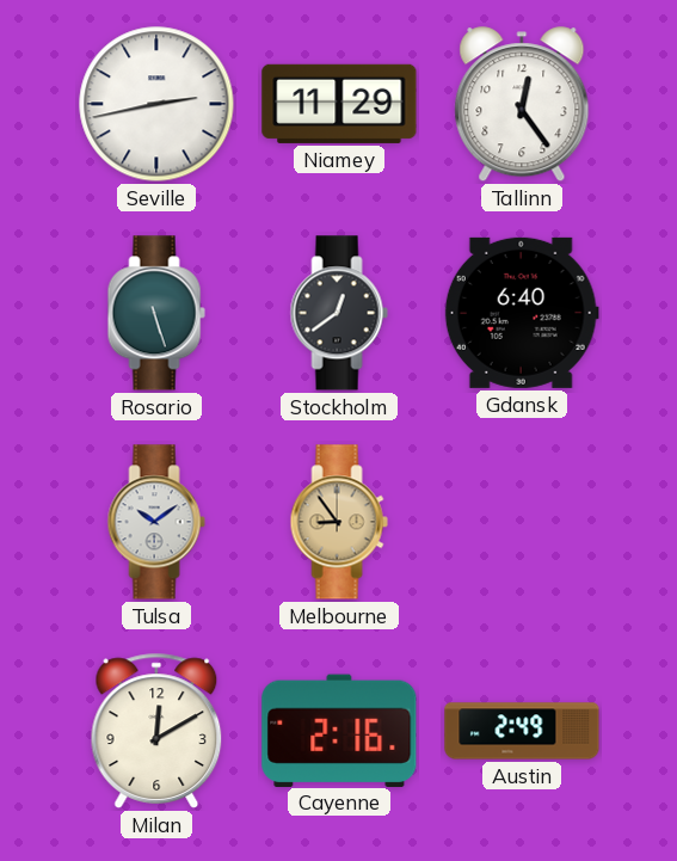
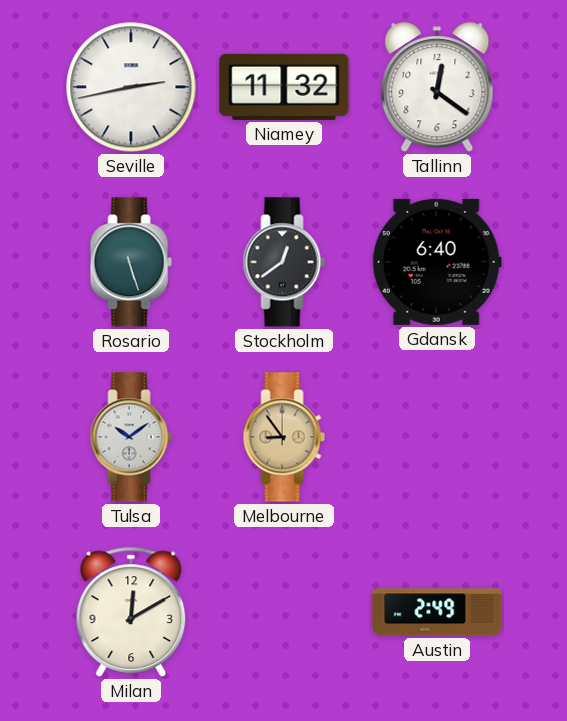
Niamey: 11:29 -> 11:32 (284, 87)
Tallinn: 12:24 -> 12:21 (437, 88)
Cayenne: 2:16 -> none (339, 730)
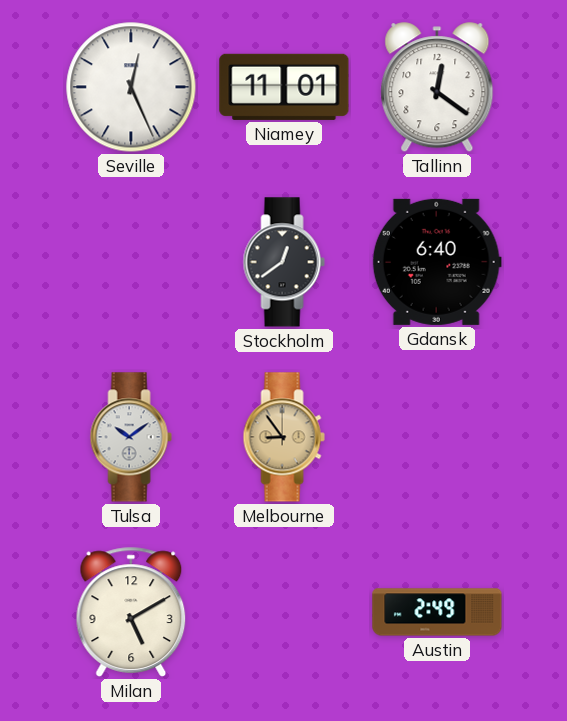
Seville: 2:43 -> 12:26 (131, 87)
Niamey: 11:32 -> 11:01 (284, 87)
Rosario: 5:27 -> none (131, 262)
Milan: 12:10 -> 5:10 (131, 612)
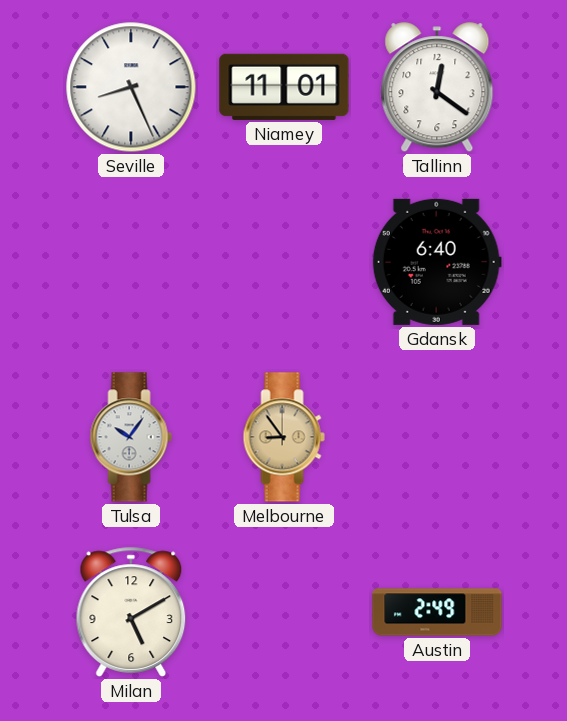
Seville: 12:26 -> 8:26 (131, 87)
Stockholm: 12:39 -> none (284, 262)
Tulsa: 10:09 -> 10:06 (131, 437)
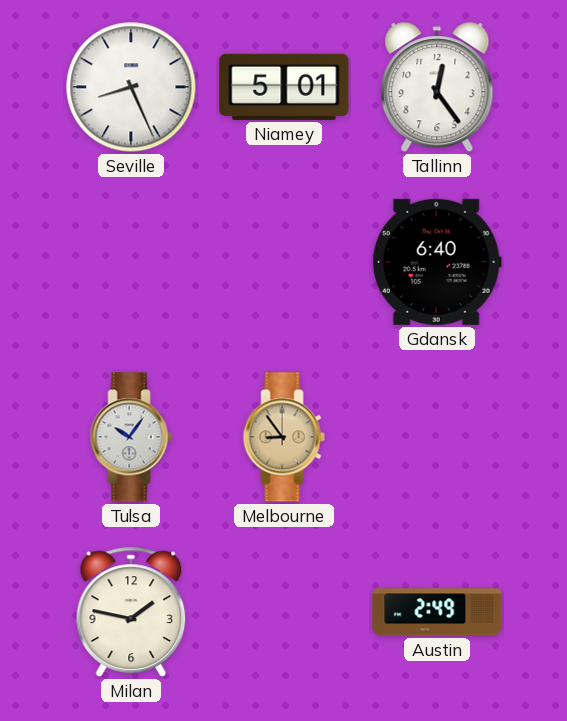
Niamey: 11:01 -> 5:01 (284, 87)
Tallinn: 12:21 -> 12:24 (437, 88)
Milan: 5:10 -> 1:47 (131, 612)
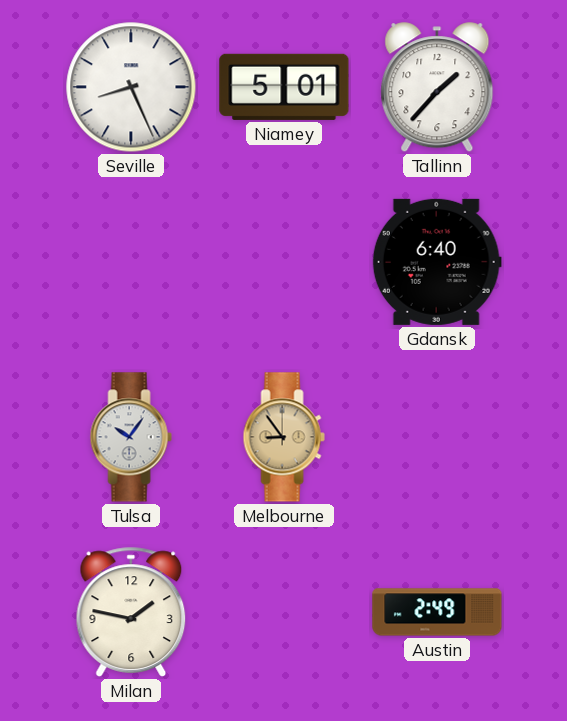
Tallinn: 12:24 -> 1:37 (437, 88)
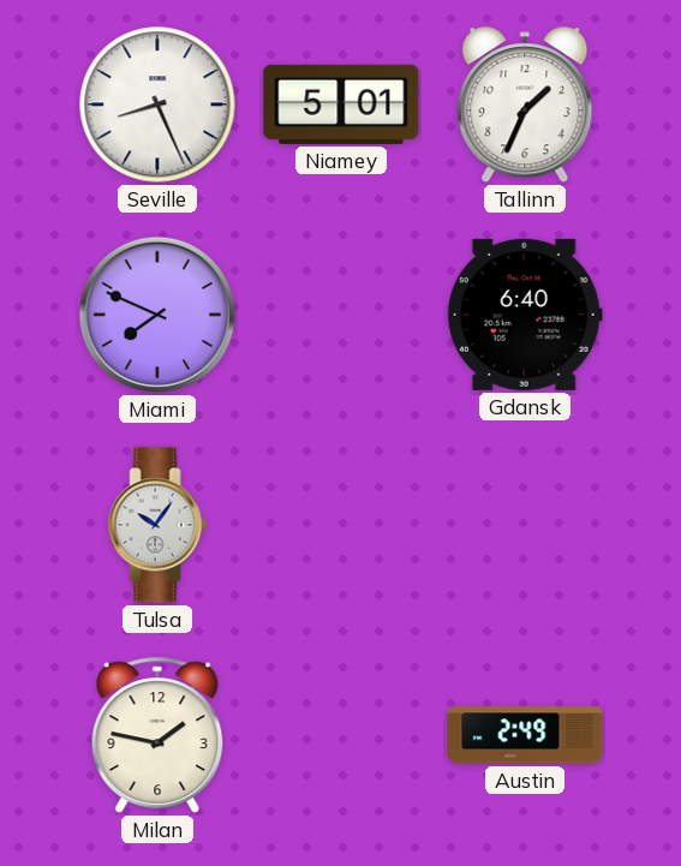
Tallinn: 1:37 -> 1:34 (525, 106)
Miami: none -> 7:49 (157, 315)
Melbourne: 8:54 -> none (284, 437)
